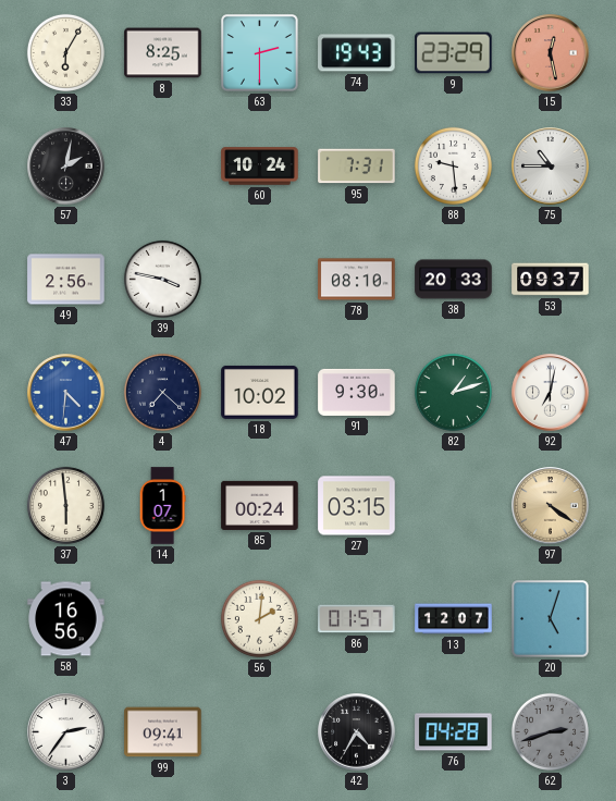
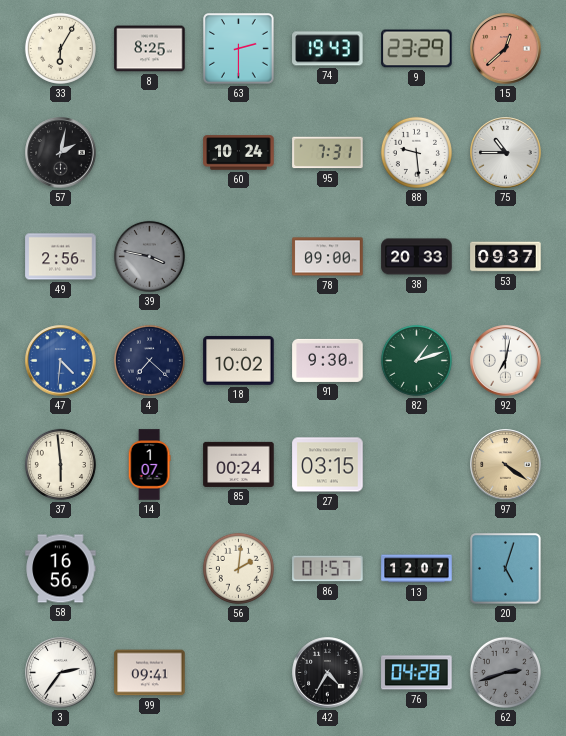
15: 12:28 -> 12:38 (506, 49)
39 dial: white -> grey (149, 256)
78: 08:10 -> 09:00 (328, 257)
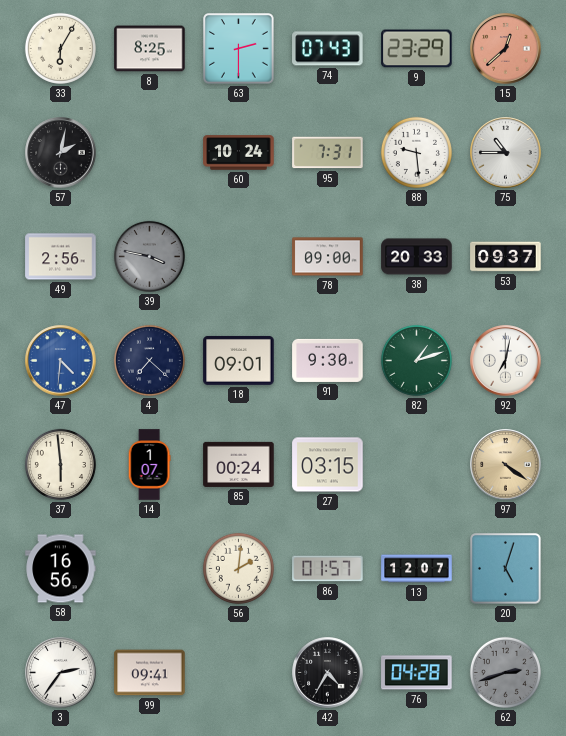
74: 19:43 -> 07:43 (328, 49)
18: 10:02 -> 09:01 (239, 360)
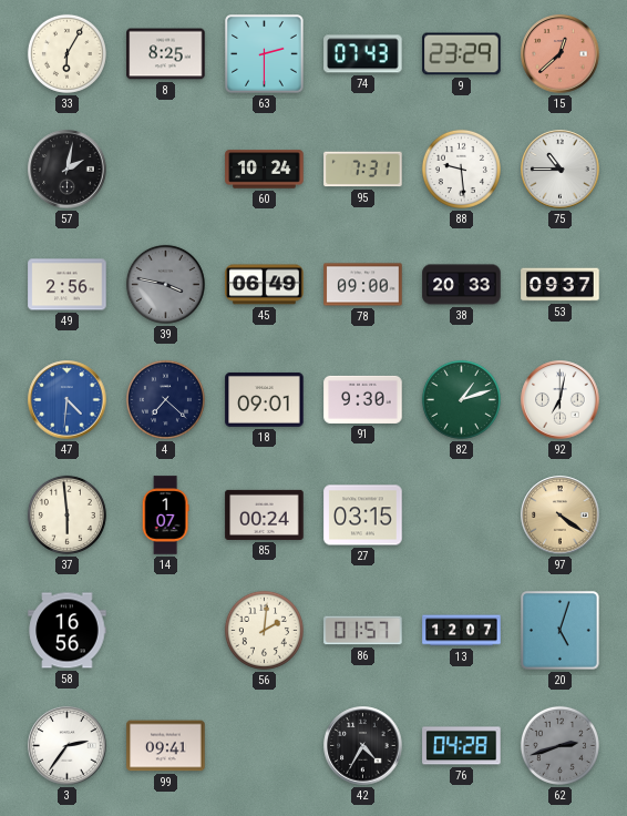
45: none -> 06:49 (265, 285)
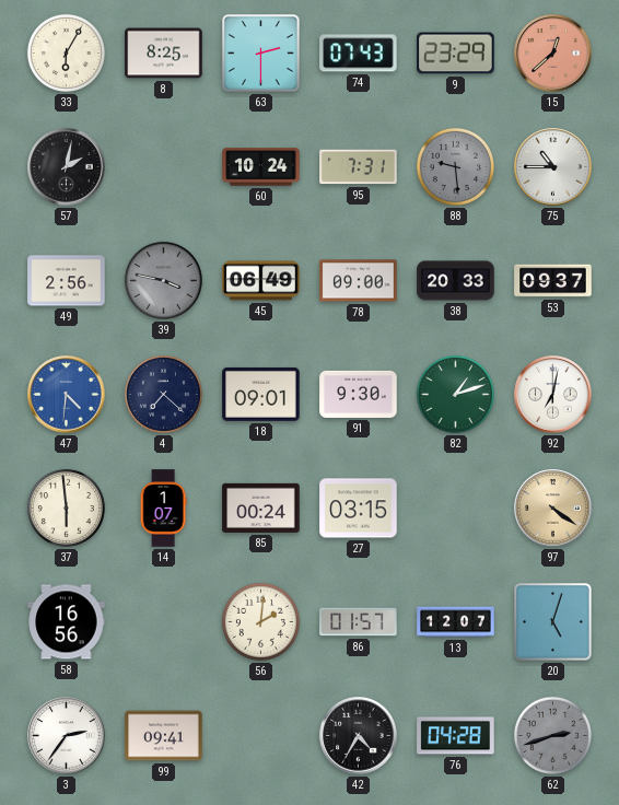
88 dial: white -> grey (455, 166)
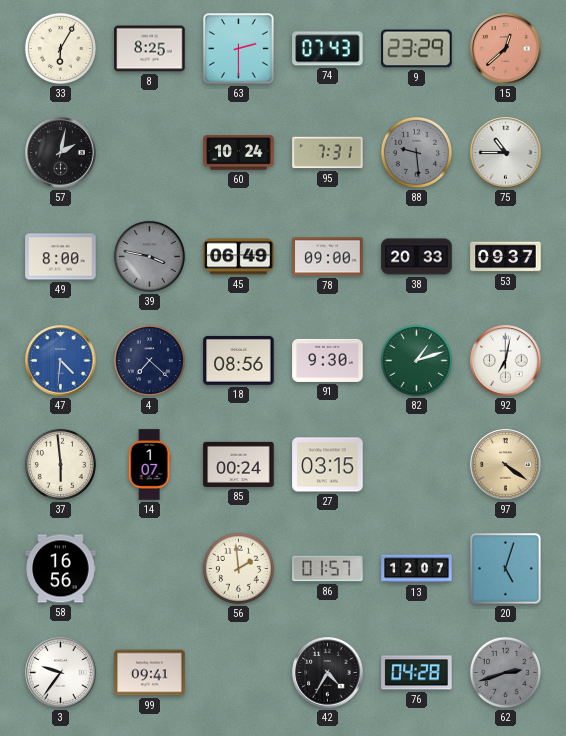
49: 2:56 -> 8:00 (61, 257)
18: 09:01 -> 08:56 (239, 360)
56: 2:01 -> 1:59 (238, 568)
3: 2:36 -> 9:36 (61, 673)
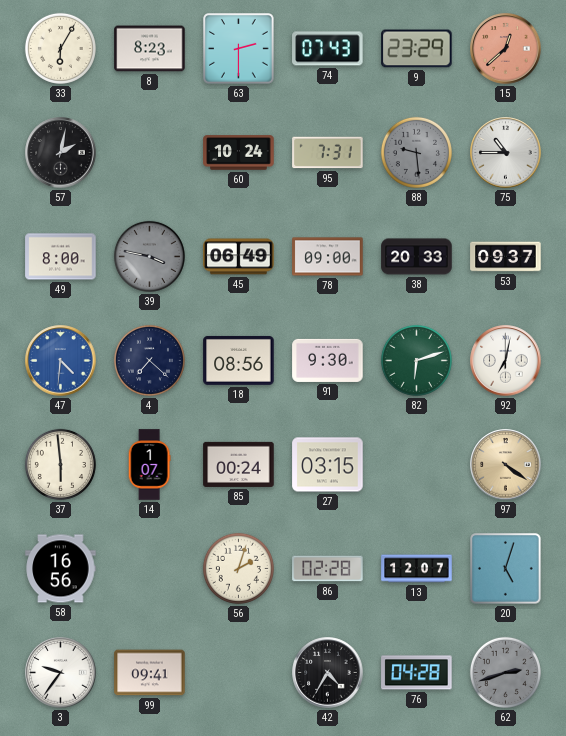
8: 8:25 -> 8:23 (150, 49)
82: 1:12 -> 6:12 (416, 360)
56: 1:59 -> 2:03 (238, 568)
86: 01:57 -> 02:28 (328, 569)
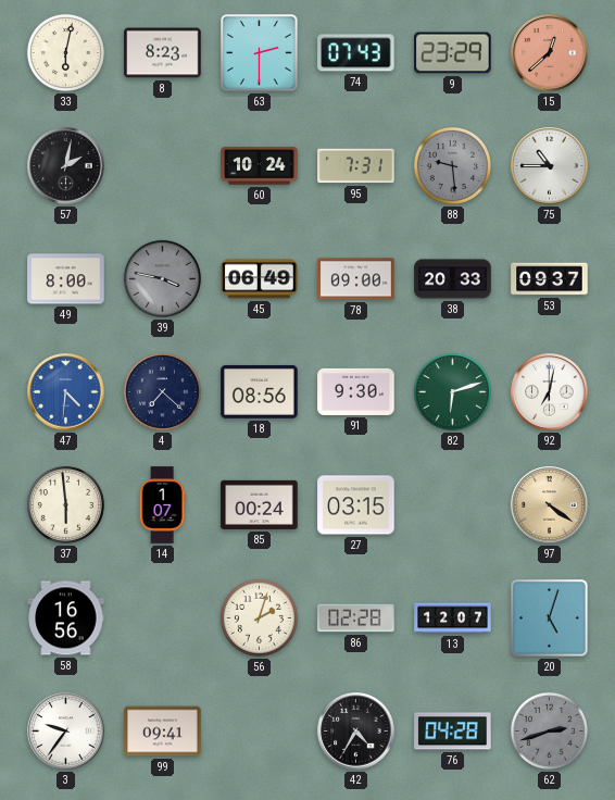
33: 6:05 -> 6:02 (65, 52)
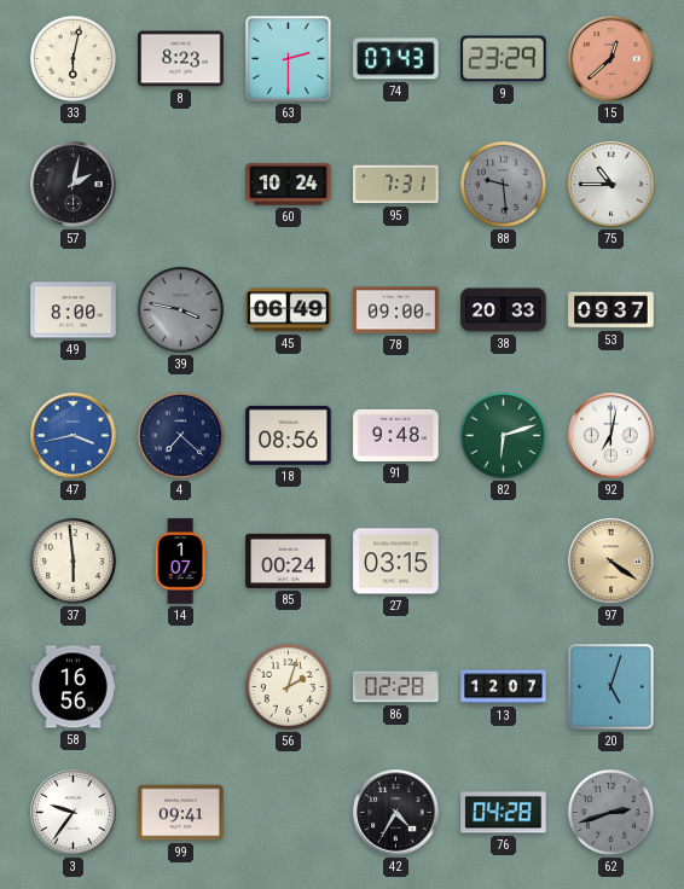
47: 4:31 -> 3:43 (74, 436)
91: 9:30 -> 9:48 (396, 435)
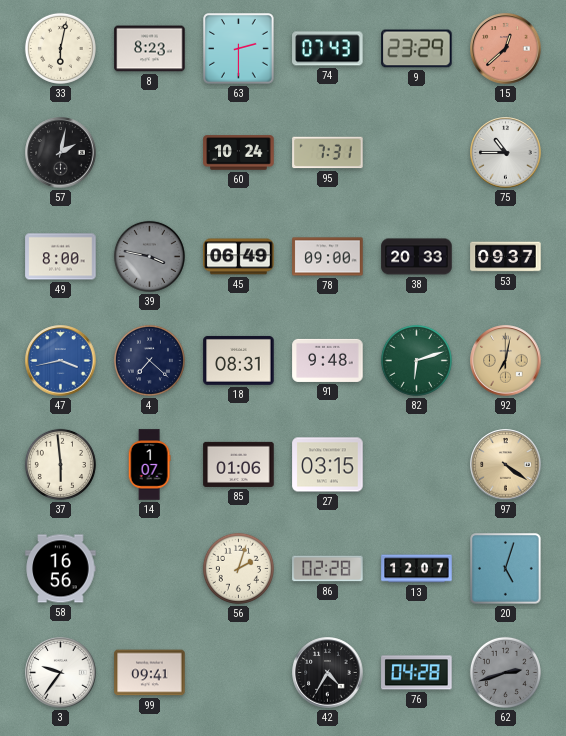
88: 9:29 -> none (503, 184)
18: 08:56 -> 08:31 (239, 360)
92 dial: white -> champagne (506, 361)
85: 00:24 -> 01:06 (239, 464)
